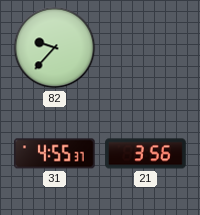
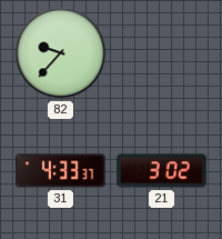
31: 4:55 -> 4:33 (61, 171)
21: 3:56 -> 3:02 (162, 171)
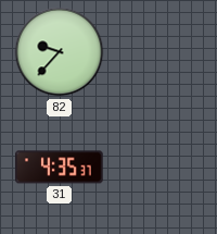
31: 4:33 -> 4:35 (60, 168)
21: 3:02 -> none (162, 171)
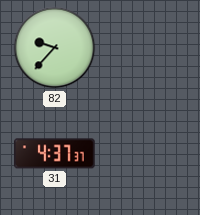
31: 4:35 -> 4:37 (55, 154)
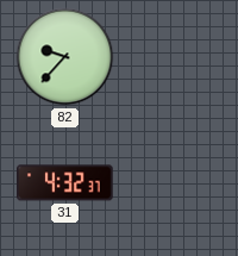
31: 4:37 -> 4:32 (65, 183)
